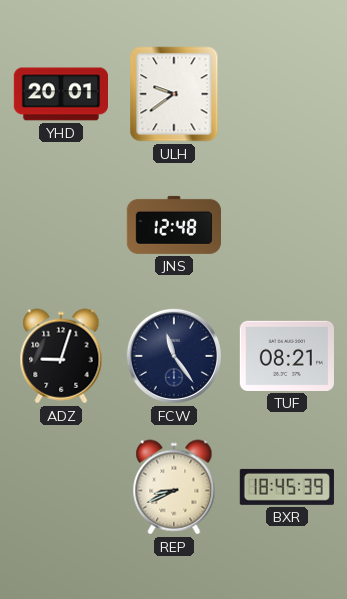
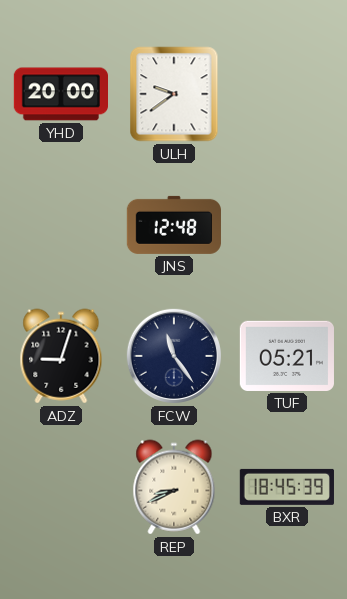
YHD: 20:01 -> 20:00 (60, 94)
TUF: 08:21 -> 05:21 (287, 356)
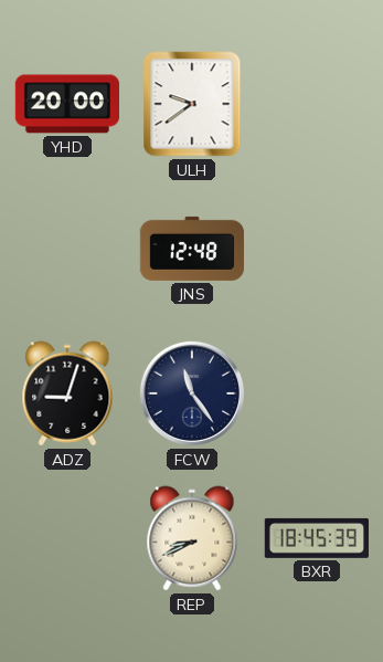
TUF: 05:21 -> none (287, 356)
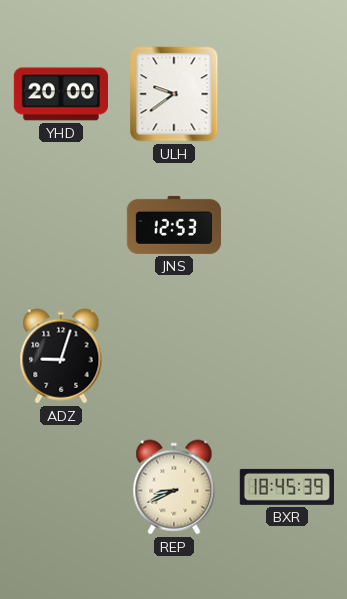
JNS: 12:48 -> 12:53 (174, 225)
FCW: 11:24 -> none (192, 393)
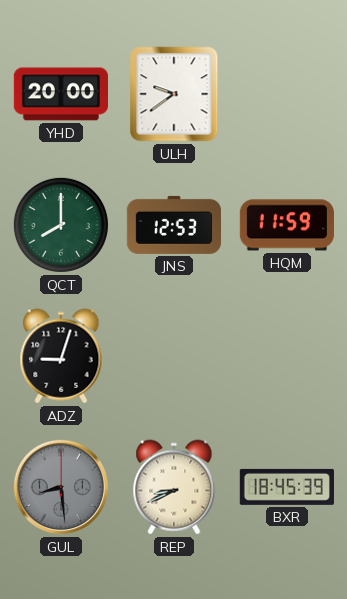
QCT: none -> 8:00 (61, 225)
HQM: none -> 11:59 (287, 225)
GUL: none -> 8:29 (61, 487)
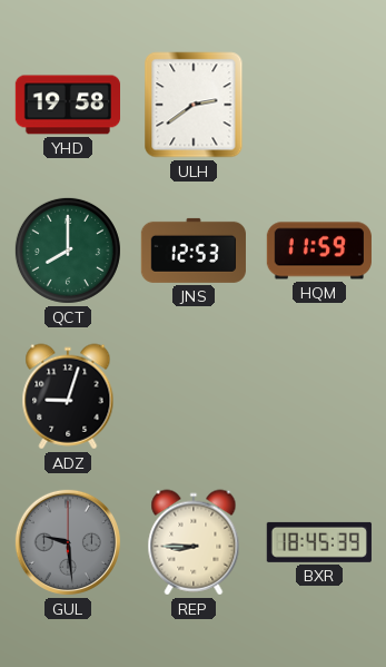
YHD: 20:00 -> 19:58 (67, 105)
ULH: 9:39 -> 2:39 (194, 105)
GUL: 8:29 -> 9:29 (68, 542)
REP: 8:41 -> 8:45 (194, 542)
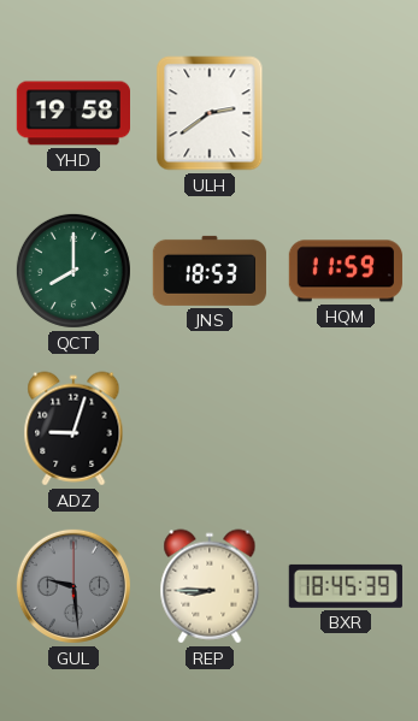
JNS: 12:53 -> 18:53 (210, 271)
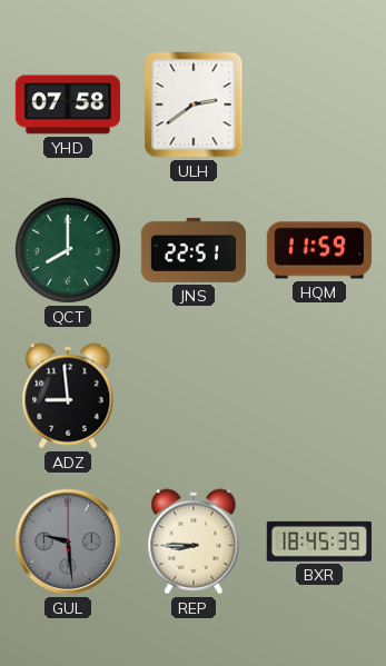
YHD: 19:58 -> 07:58 (67, 105)
JNS: 18:53 -> 22:51 (194, 250)
ADZ: 9:03 -> 8:59 (68, 396)
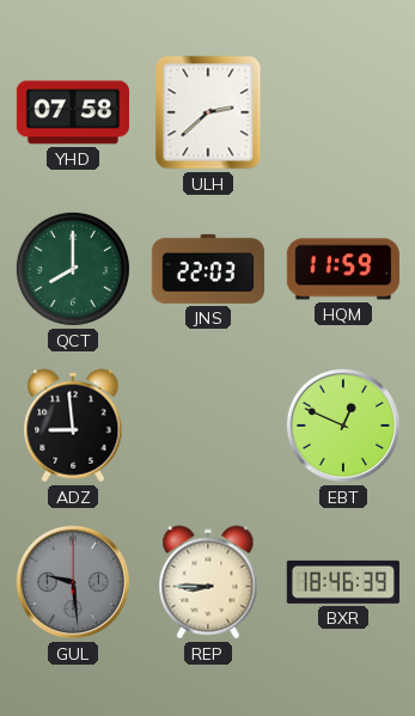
ULH: 2:39 -> 2:38 (208, 112)
JNS: 22:51 -> 22:03 (208, 269)
EBT: none -> 12:49 (343, 426)
BXR: 18:45 -> 18:46 (343, 582)
